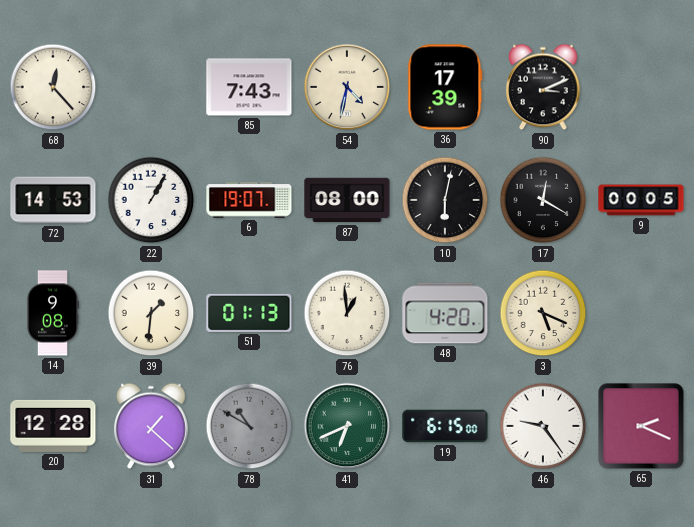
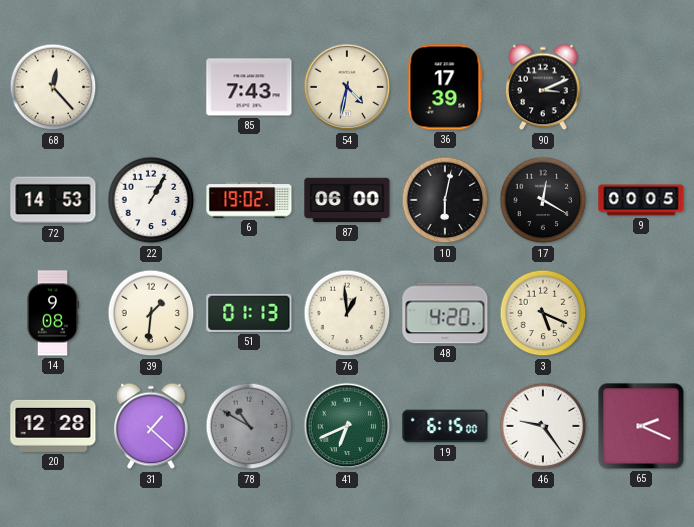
6: 19:07 -> 19:02 (249, 200)
87: 08:00 -> 06:00 (347, 200)
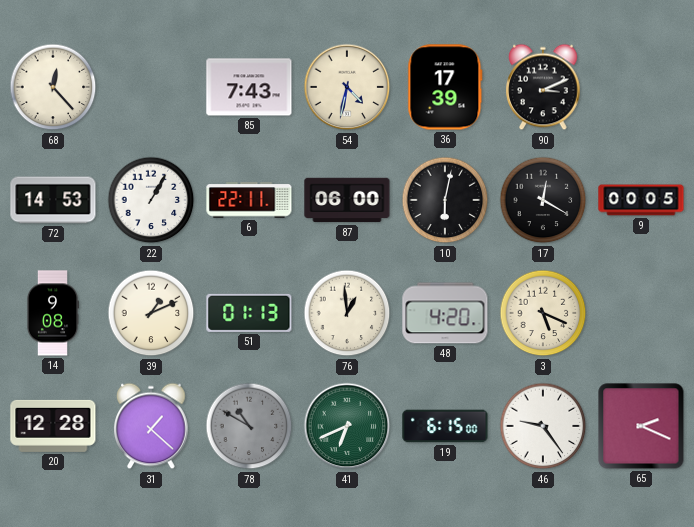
6: 19:02 -> 22:11 (249, 200)
39: 1:31 -> 1:11 (151, 313)
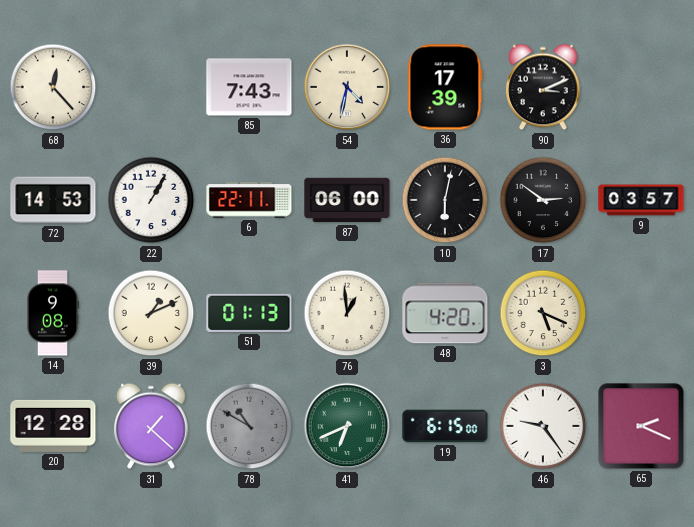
17: 12:20 -> 2:51 (543, 200)
9: 00:05 -> 03:57 (641, 200)
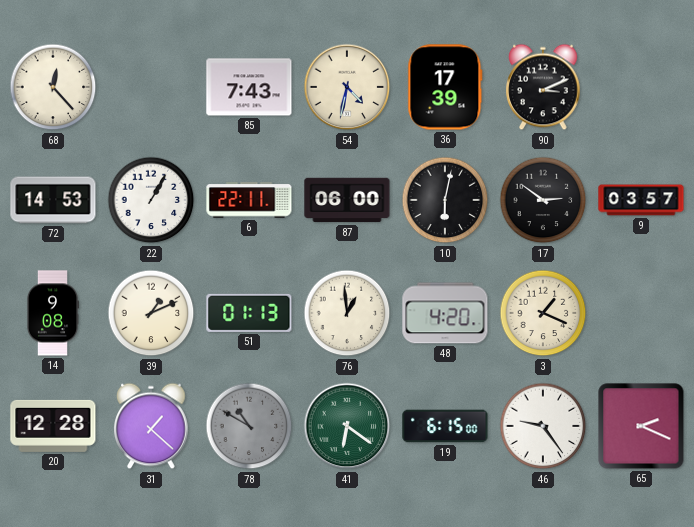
3: 5:19 -> 1:19 (543, 313)
41: 6:41 -> 6:21 (347, 426)
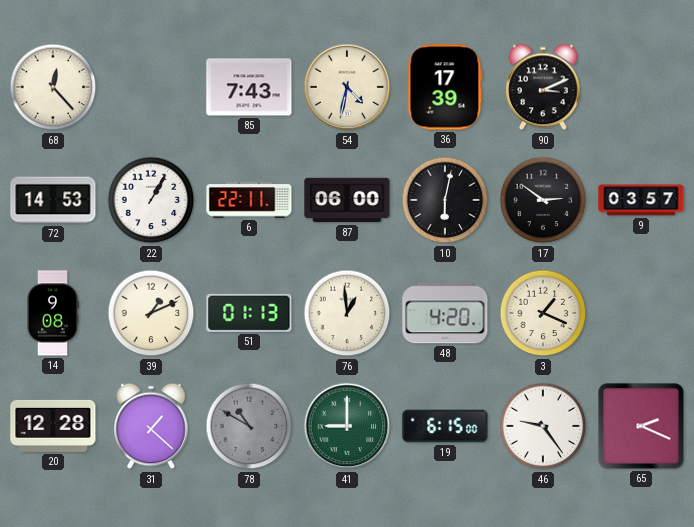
41: 6:21 -> 9:00 (347, 426)
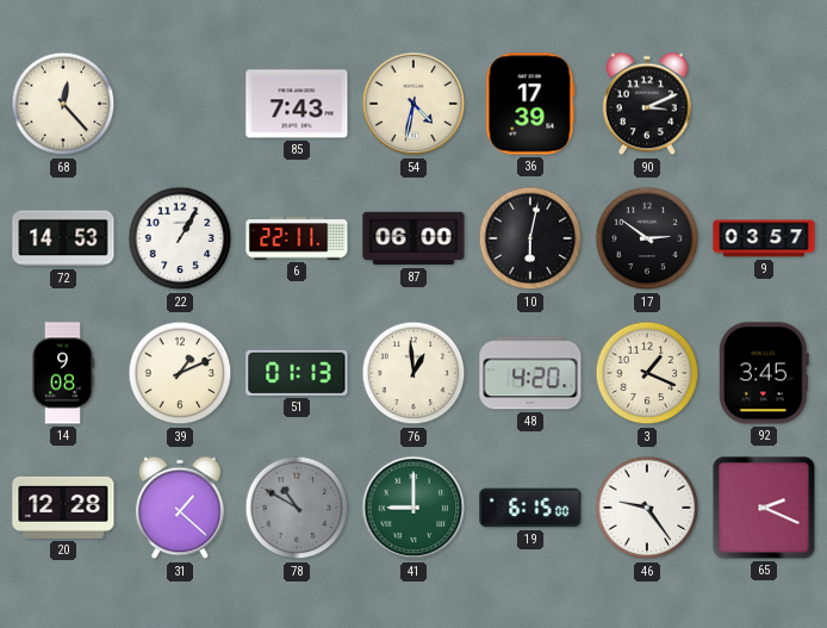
92: none -> 3:45 (764, 373)
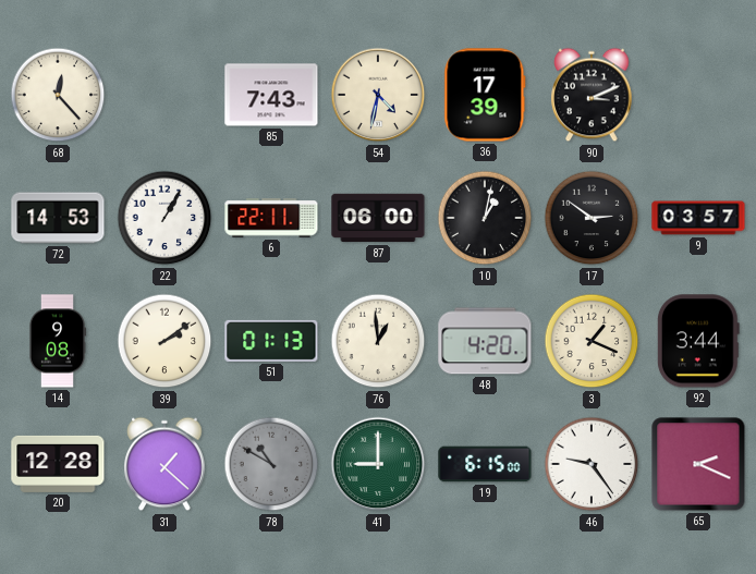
10: 6:02 -> 1:02 (485, 218)
39: 1:11 -> 2:09 (164, 341)
92: 3:45 -> 3:44 (698, 341)
